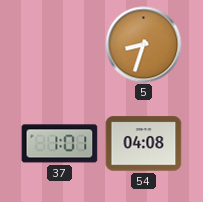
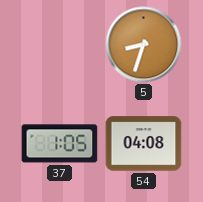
37: 1:01 -> 1:05 (60, 144)
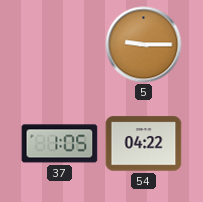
5: 8:33 -> 9:15 (144, 45)
54: 04:08 -> 04:22 (144, 144)
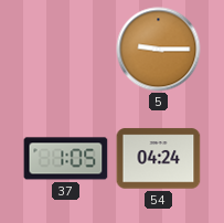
54: 04:22 -> 04:24 (159, 159)
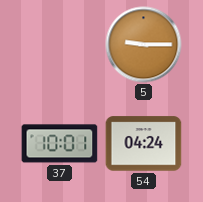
37: 1:05 -> 10:01 (60, 144)
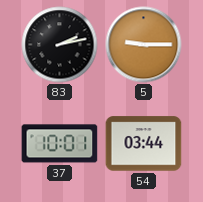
83: none -> 2:13 (60, 45)
54: 04:24 -> 03:44 (144, 144)
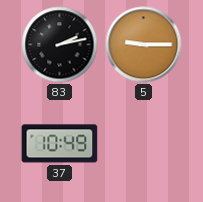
37: 10:01 -> 10:49 (60, 144)
54: 03:44 -> none (144, 144)
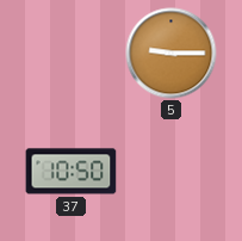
83: 2:13 -> none (60, 45)
37: 10:49 -> 10:50 (72, 172)
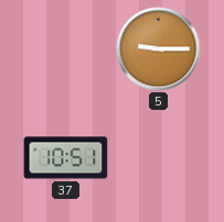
37: 10:50 -> 10:51 (66, 158)
